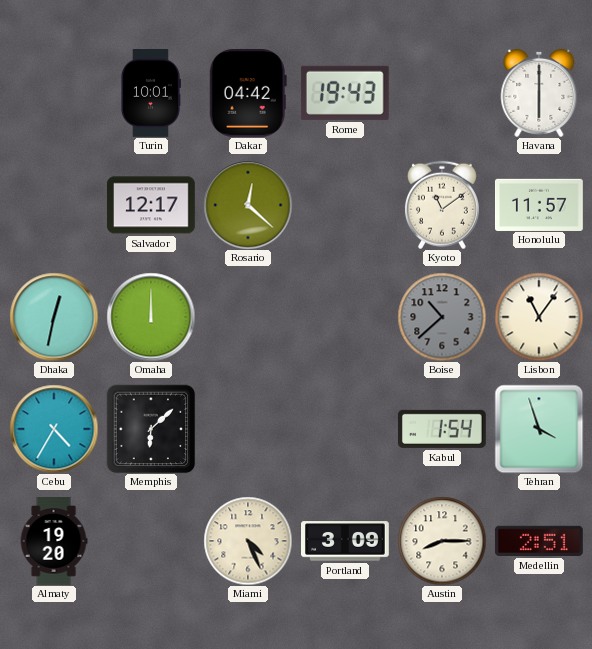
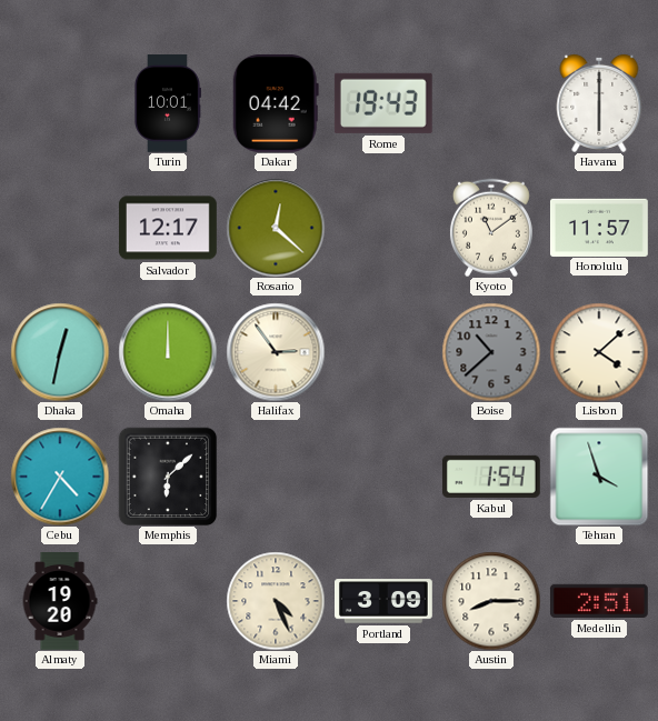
Halifax: none -> 2:54 (276, 352)
Lisbon: 11:06 -> 4:08 (599, 352)
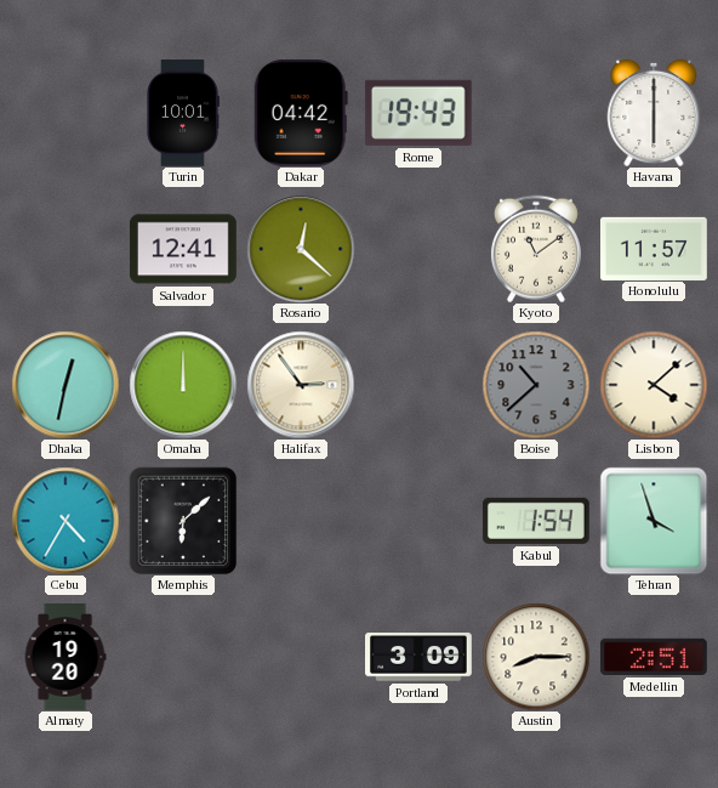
Salvador: 12:17 -> 12:41 (183, 249)
Miami: 4:26 -> none (276, 601)
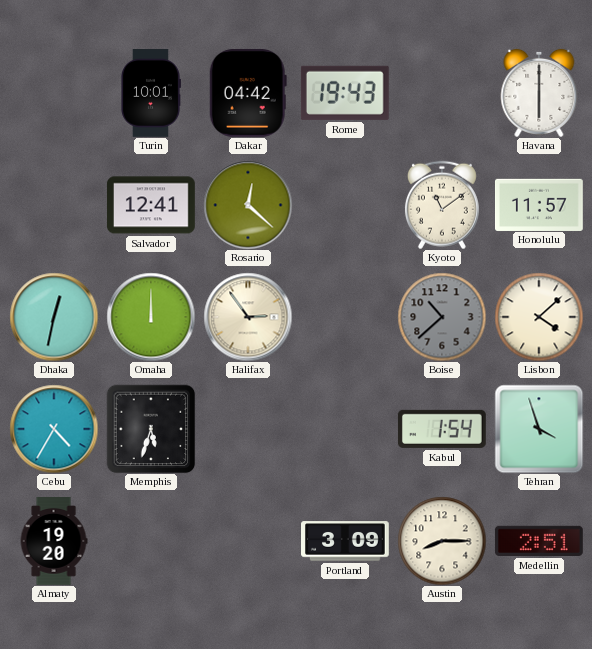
Memphis: 6:08 -> 5:33 (151, 429)
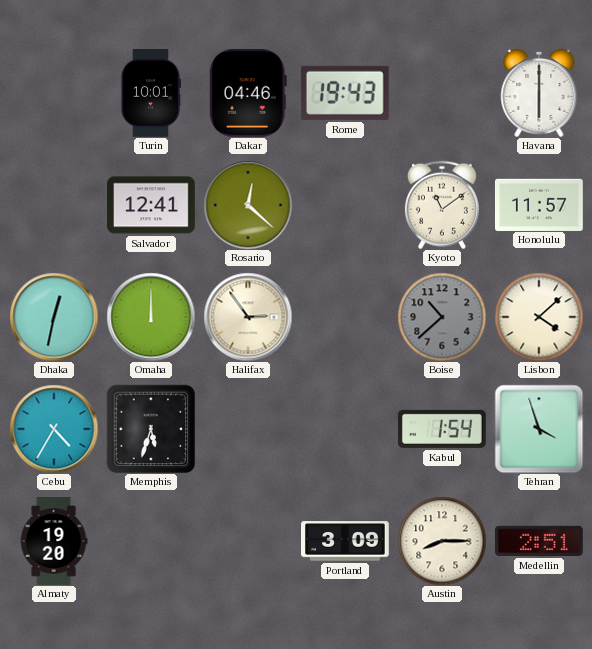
Dakar: 04:42 -> 04:46 (248, 93)
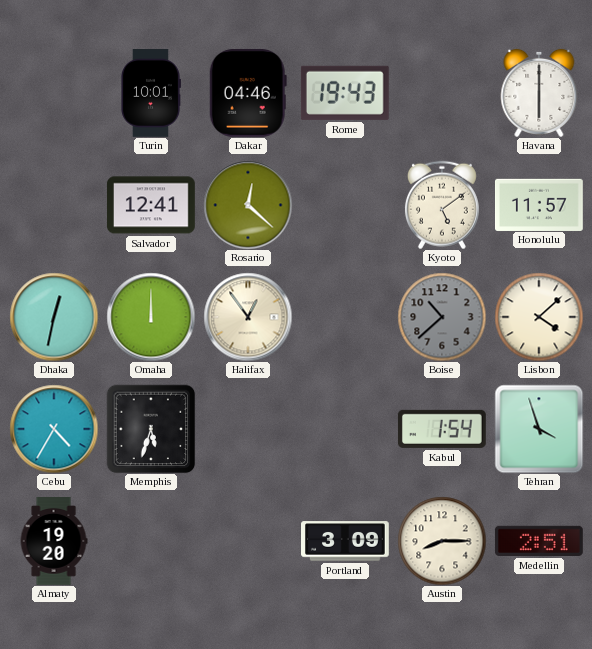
Kyoto: 11:09 -> 5:09 (442, 205)
Halifax: 2:54 -> 12:54 (248, 317)
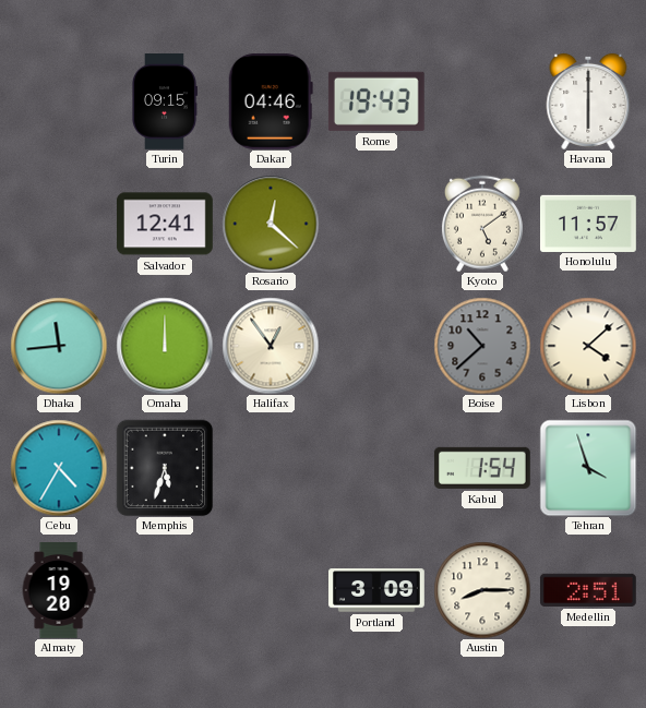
Turin: 10:01 -> 09:15 (165, 103)
Dhaka: 12:32 -> 11:44 (59, 346)
